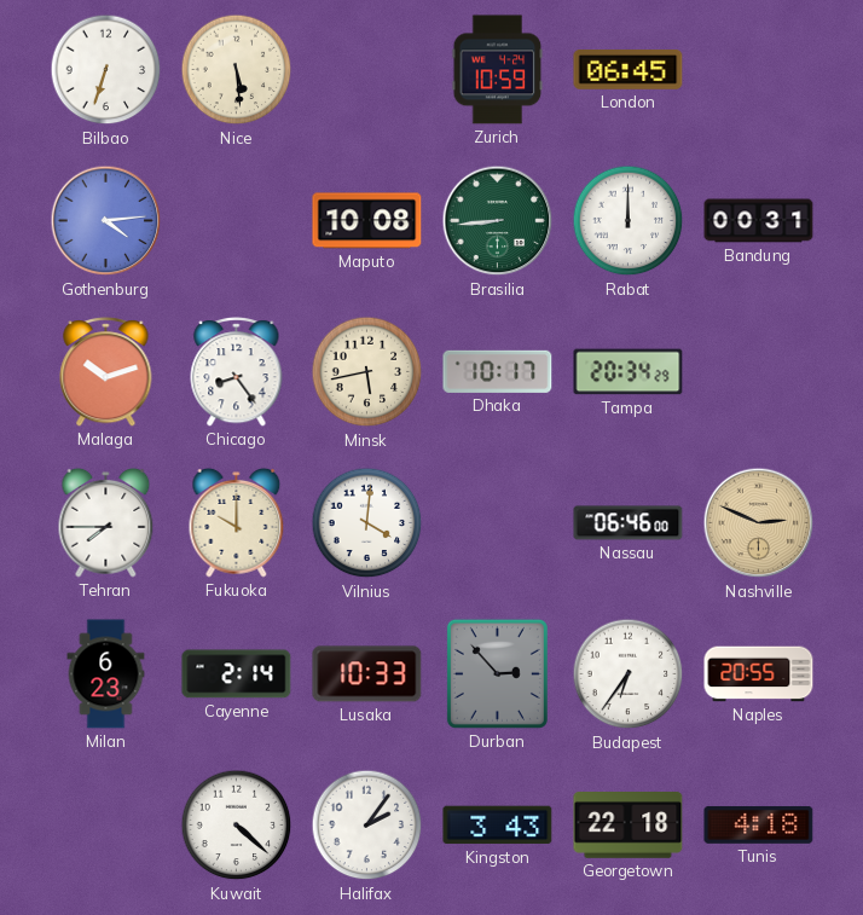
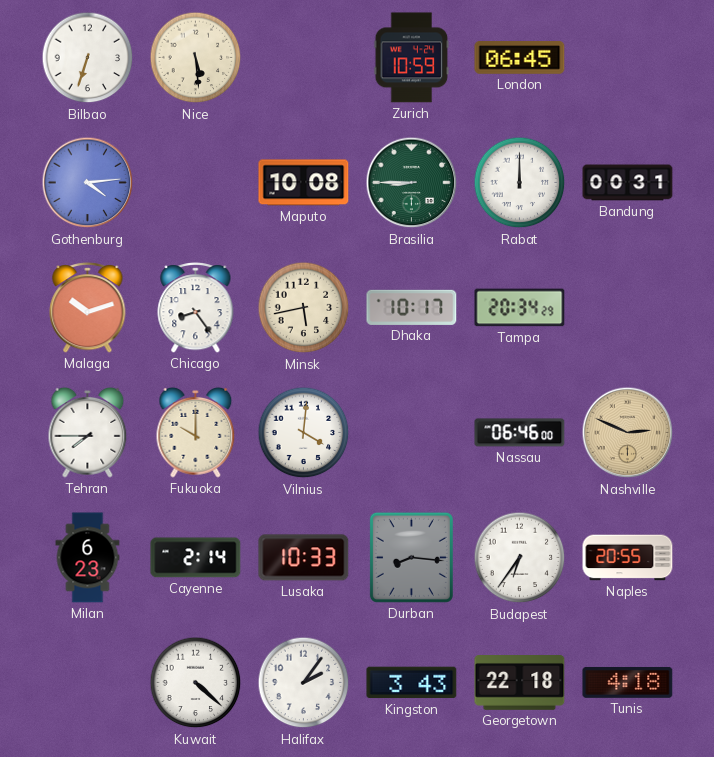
Brasilia: 8:44 -> 8:45 (412, 183)
Durban: 2:53 -> 8:16 (411, 557)
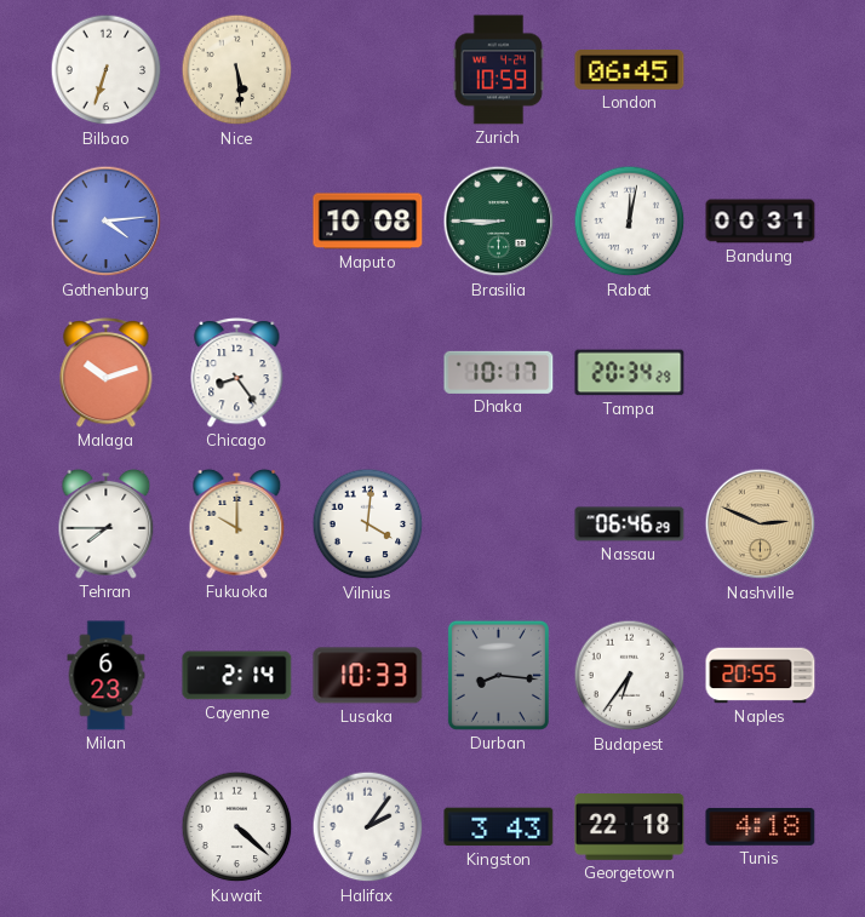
Rabat: 12:00 -> 12:02 (630, 222)
Minsk: 5:43 -> none (304, 308)
Nassau: 06:46:00 -> 06:46:29 (630, 525)
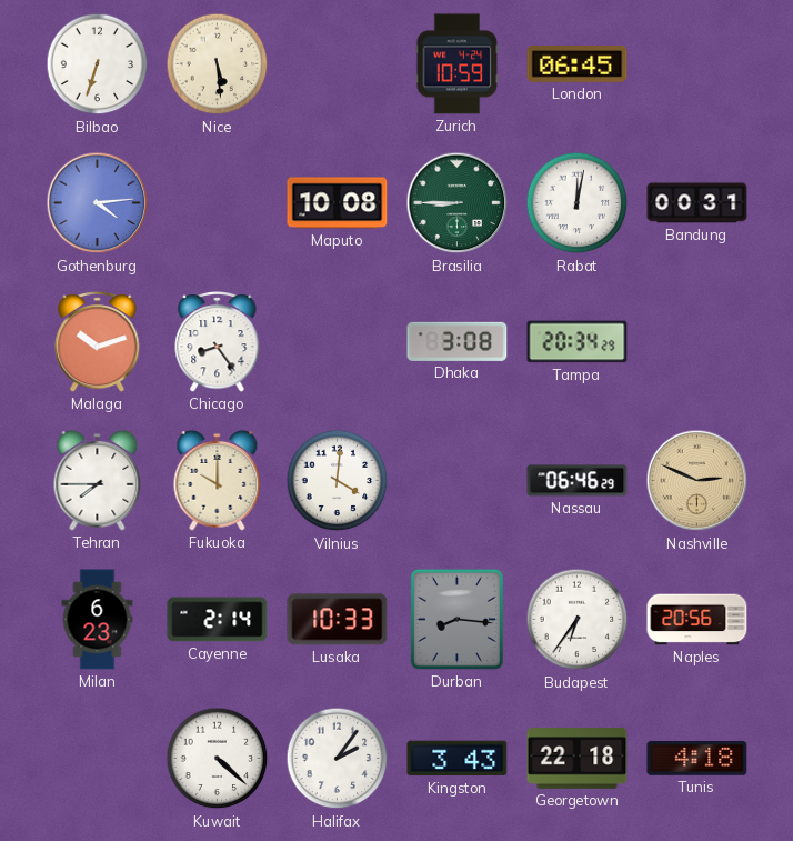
Dhaka: 10:17 -> 3:08 (458, 341)
Naples: 20:55 -> 20:56 (697, 620)
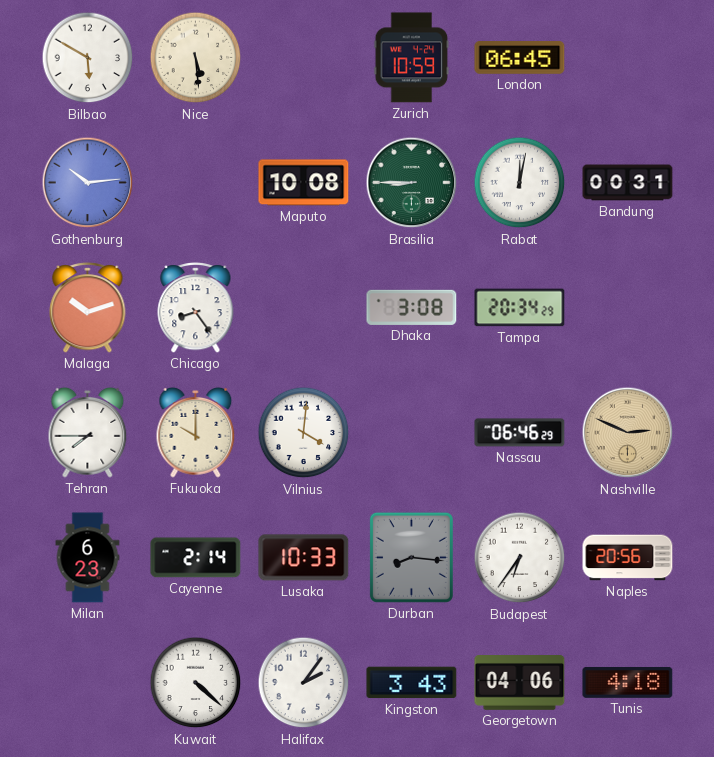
Bilbao: 6:33 -> 5:50 (88, 58)
Gothenburg: 4:14 -> 10:14 (88, 183)
Georgetown: 22:18 -> 04:06 (520, 683)
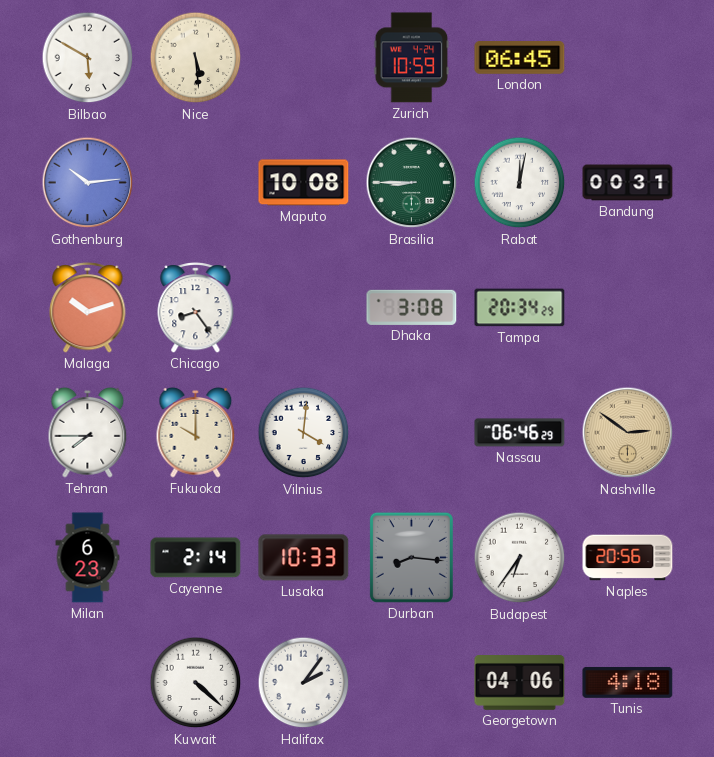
Nashville: 2:49 -> 2:51 (628, 433)
Kingston: 3:43 -> none (412, 683)
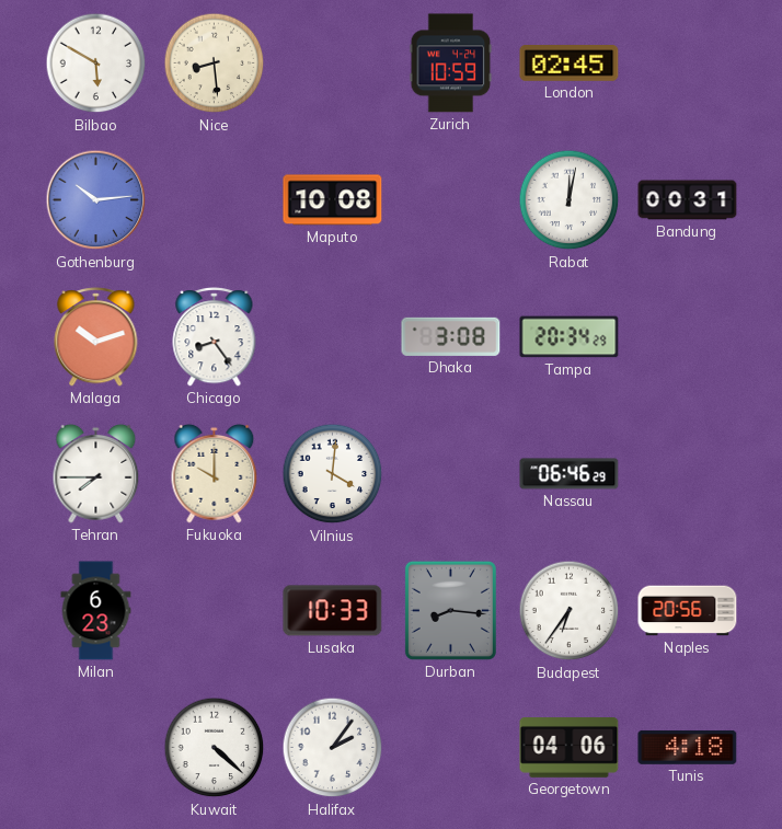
Nice: 5:29 -> 8:29 (215, 64)
London: 06:45 -> 02:45 (570, 64)
Brasilia: 8:45 -> none (412, 183)
Nashville: 2:51 -> none (628, 433)
Cayenne: 2:14 -> none (196, 558)
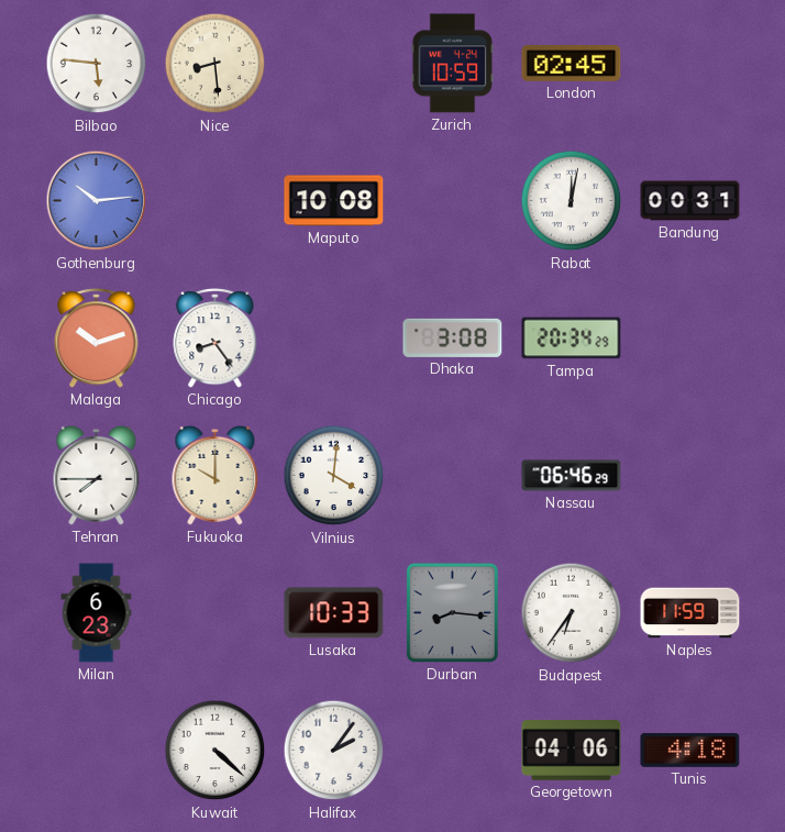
Bilbao: 5:50 -> 5:46 (97, 64)
Naples: 20:56 -> 11:59 (690, 613)
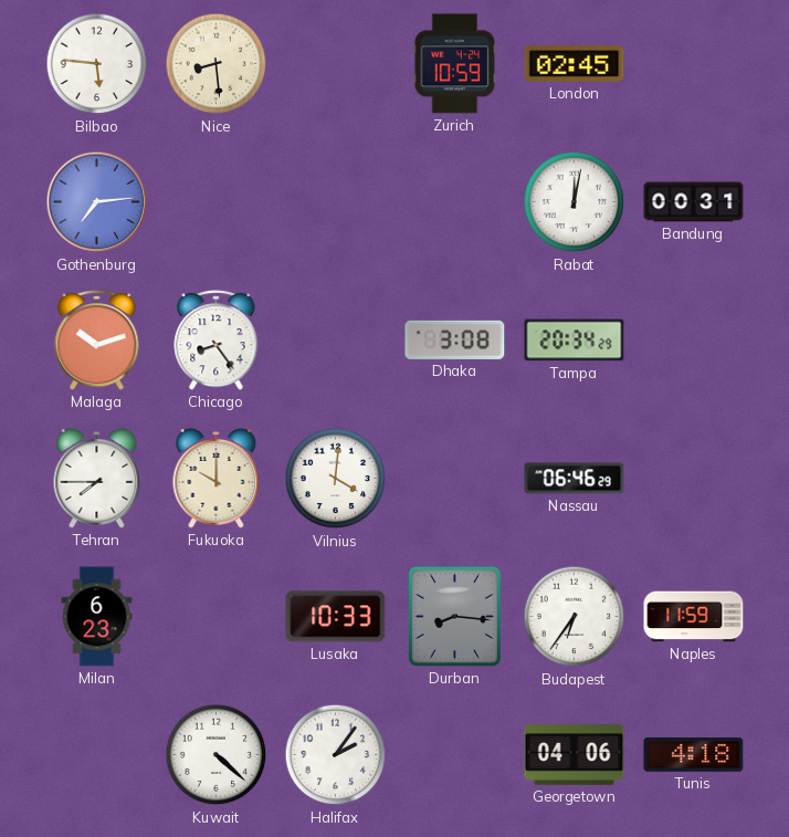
Gothenburg: 10:14 -> 7:14 (97, 202)
Maputo: 10:08 -> none (334, 201)
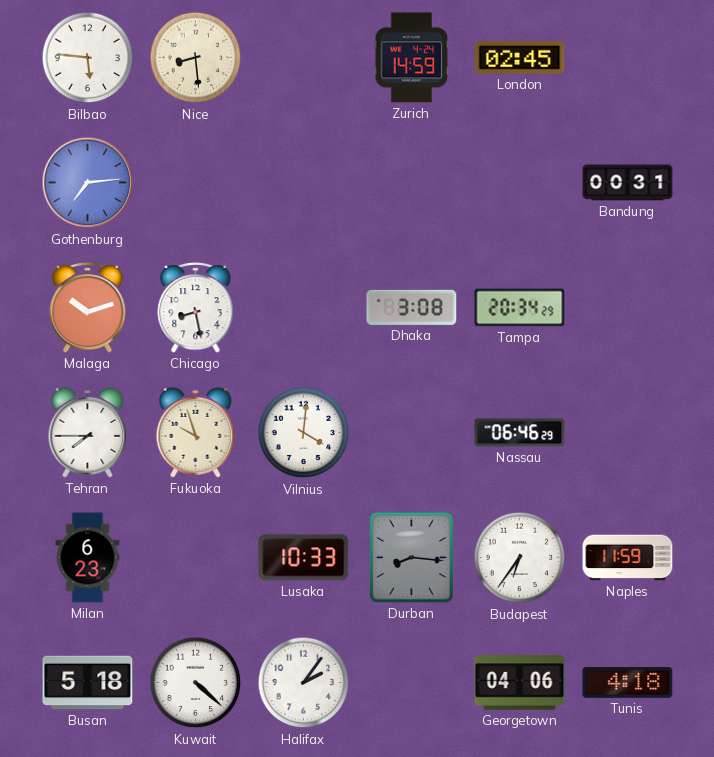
Zurich: 10:59 -> 14:59 (412, 58)
Rabat: 12:02 -> none (575, 202)
Chicago: 8:24 -> 8:28 (196, 308)
Fukuoka: 10:00 -> 9:57 (196, 432)
Busan: none -> 5:18 (88, 683)
